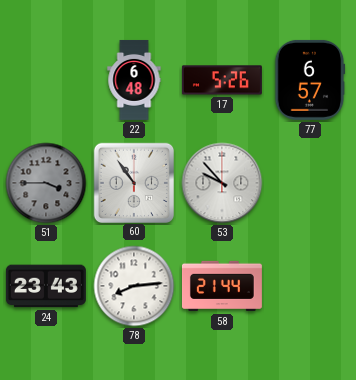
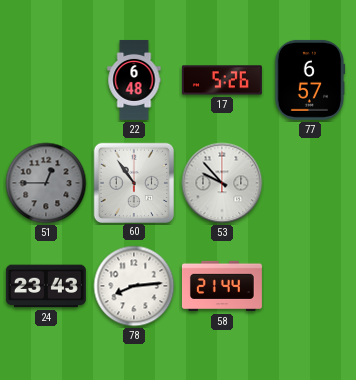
51: 3:45 -> 12:45 (46, 183)
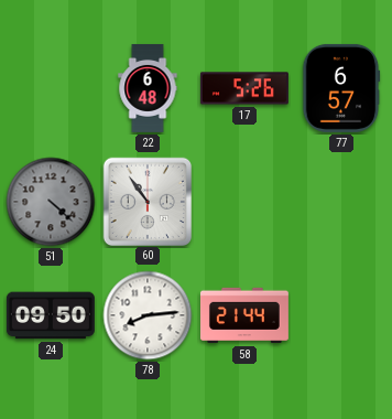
51: 12:45 -> 4:22 (51, 202)
53: 9:53 -> none (222, 183)
24: 23:43 -> 09:50 (51, 315)
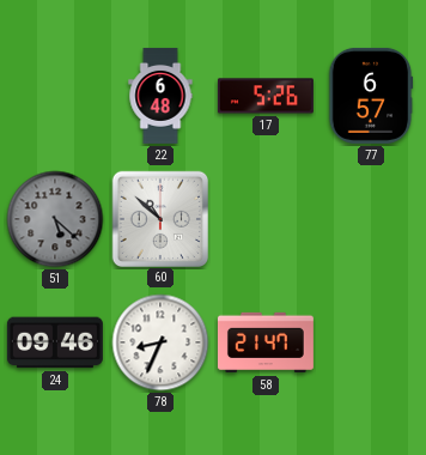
51: 4:22 -> 5:22 (55, 219)
60: 10:54 -> 10:52 (159, 218)
24: 09:50 -> 09:46 (55, 342)
78: 8:14 -> 8:34 (160, 342)
58: 21:44 -> 21:47 (266, 342)
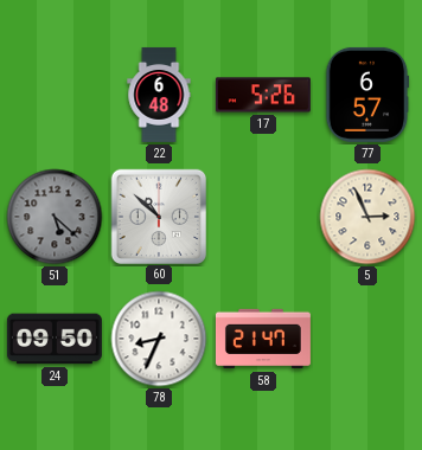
5: none -> 2:56 (367, 217)
24: 09:46 -> 09:50 (55, 339)
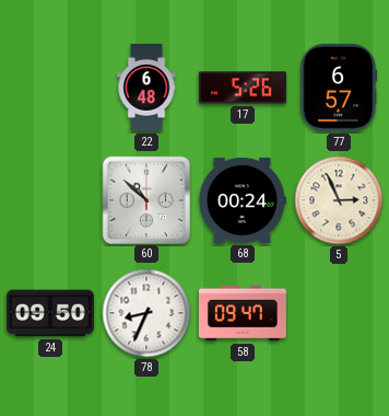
51: 5:22 -> none (55, 217)
68: none -> 00:24 (243, 200)
58: 21:47 -> 09:47 (243, 313)
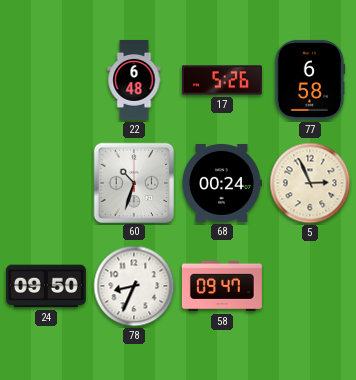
77: 6:57 -> 6:58 (310, 80)
60: 10:52 -> 10:33 (133, 182)
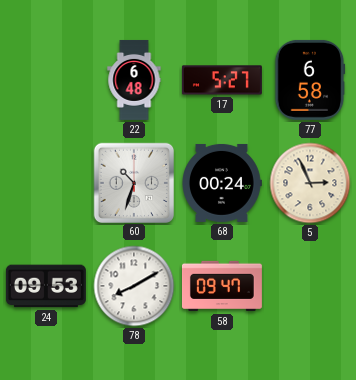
17: 5:26 -> 5:27 (222, 80)
24: 09:50 -> 09:53 (46, 286)
78: 8:34 -> 8:10 (134, 286)
